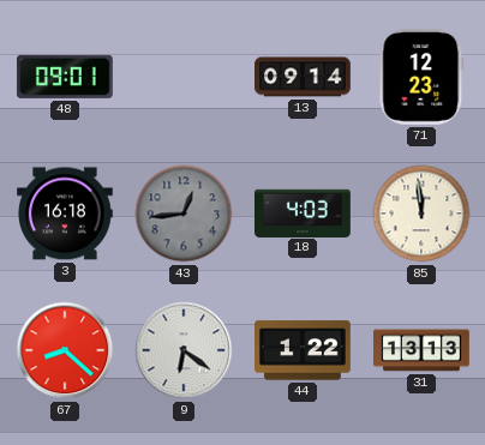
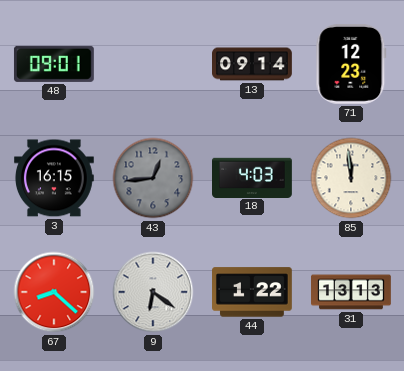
3: 16:18 -> 16:15 (55, 178)
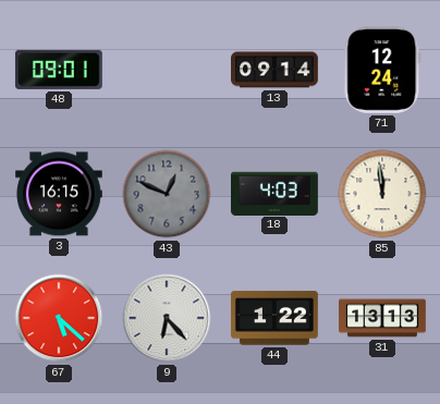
71: 12:23 -> 12:24 (382, 70)
43: 12:44 -> 12:49 (167, 194)
67: 8:22 -> 5:22 (59, 318)
9: 6:21 -> 6:23 (167, 318)
